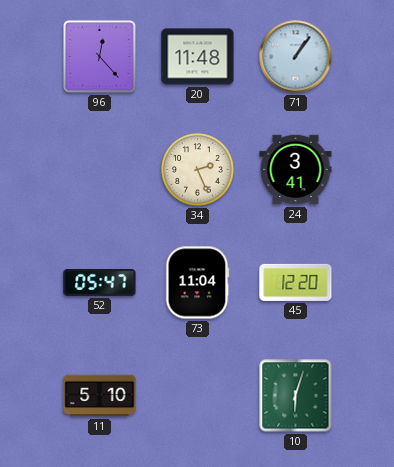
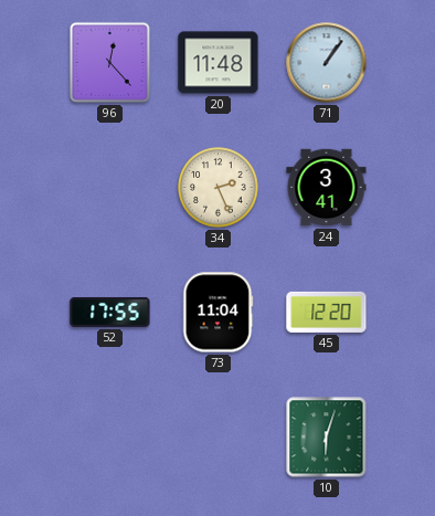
52: 05:47 -> 17:55 (110, 312)
11: 5:10 -> none (100, 396)
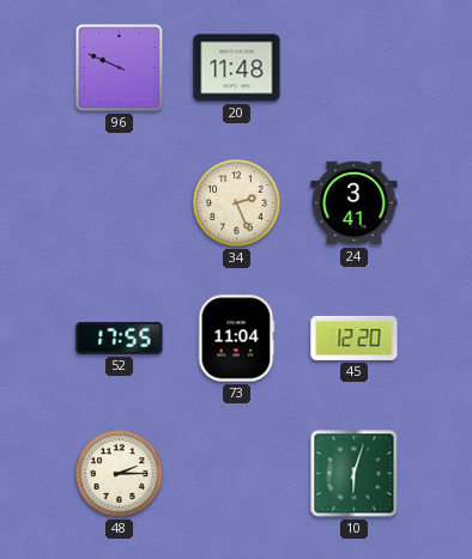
96: 12:23 -> 9:49 (119, 67)
71: 1:06 -> none (327, 63)
48: none -> 2:15 (120, 474)
